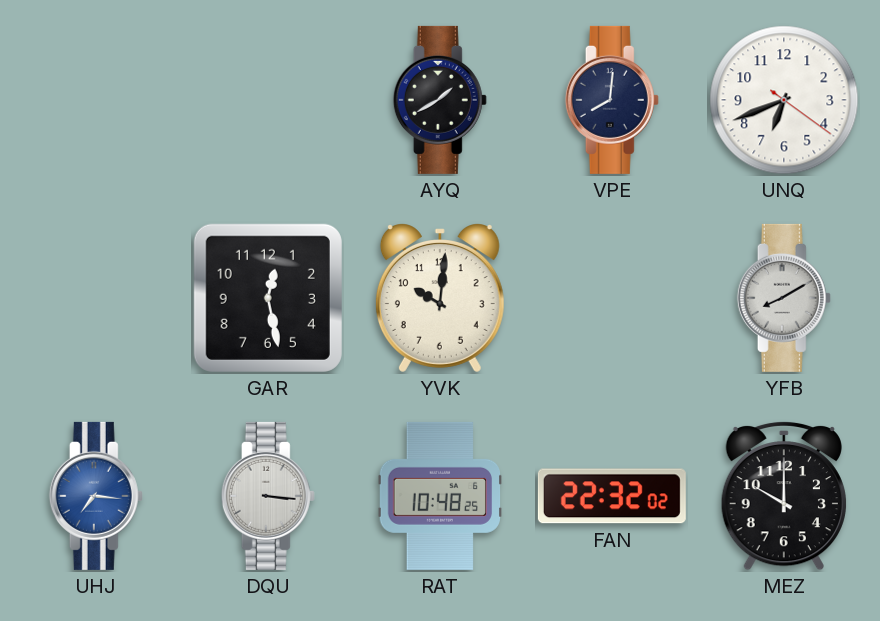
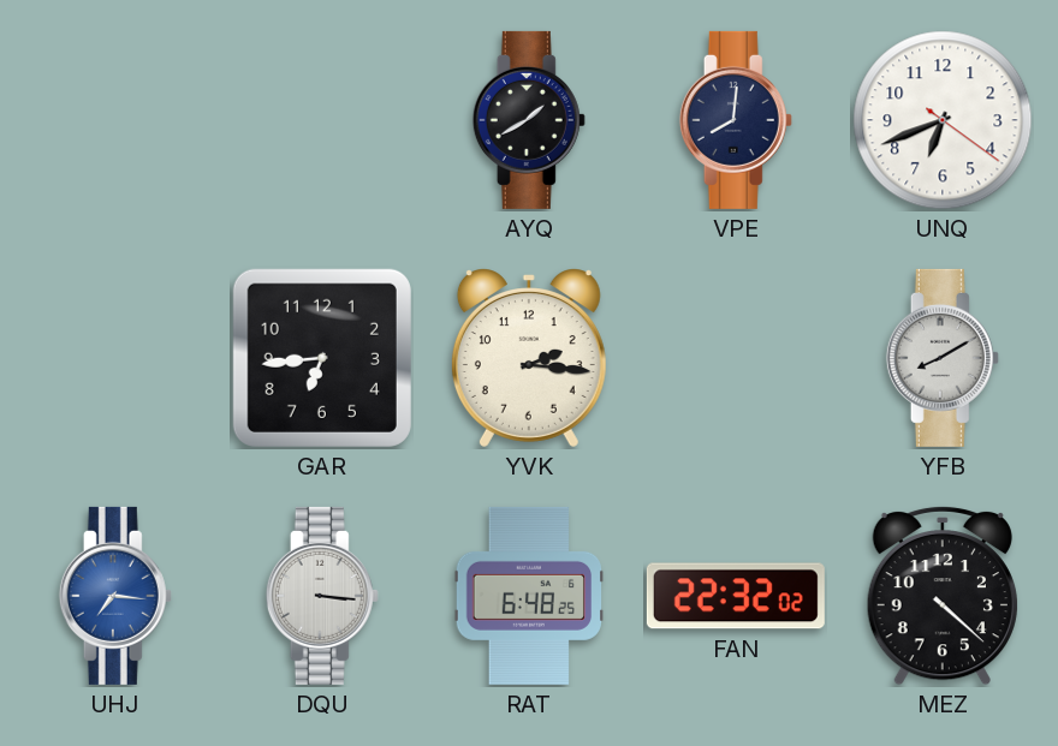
GAR: 12:28 -> 6:44 (322, 358)
YVK: 10:01 -> 2:16 (529, 358)
RAT: 10:48 -> 6:48 (529, 596)
MEZ: 10:00 -> 4:22 (943, 596)
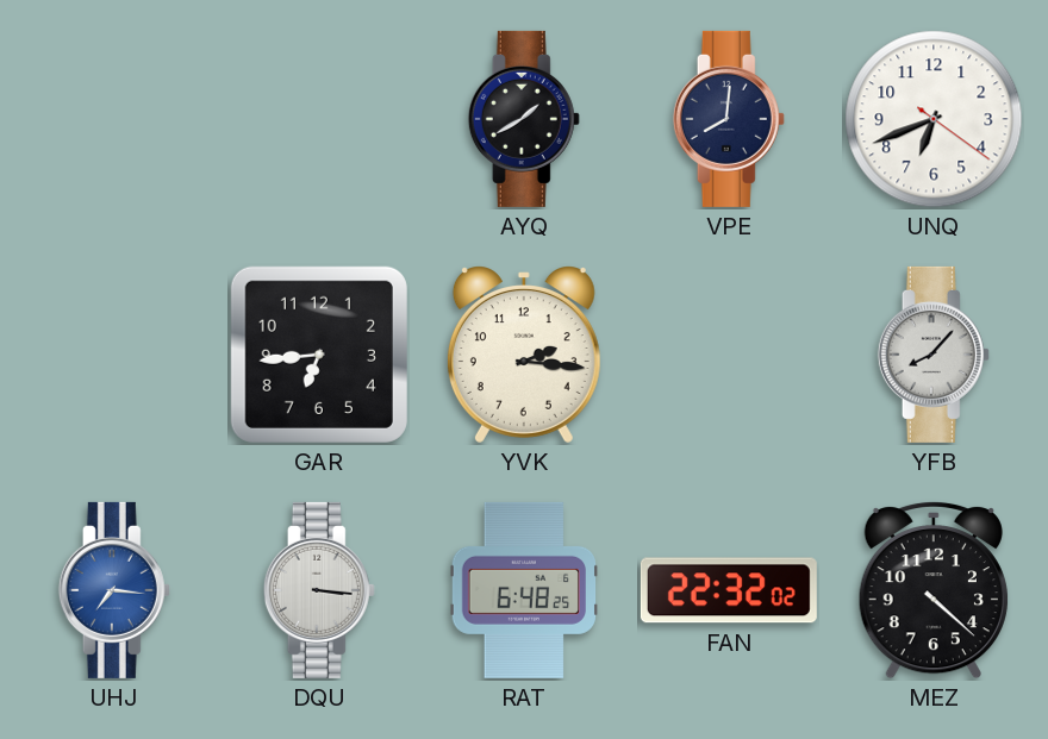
YFB: 8:10 -> 8:07 (934, 355)
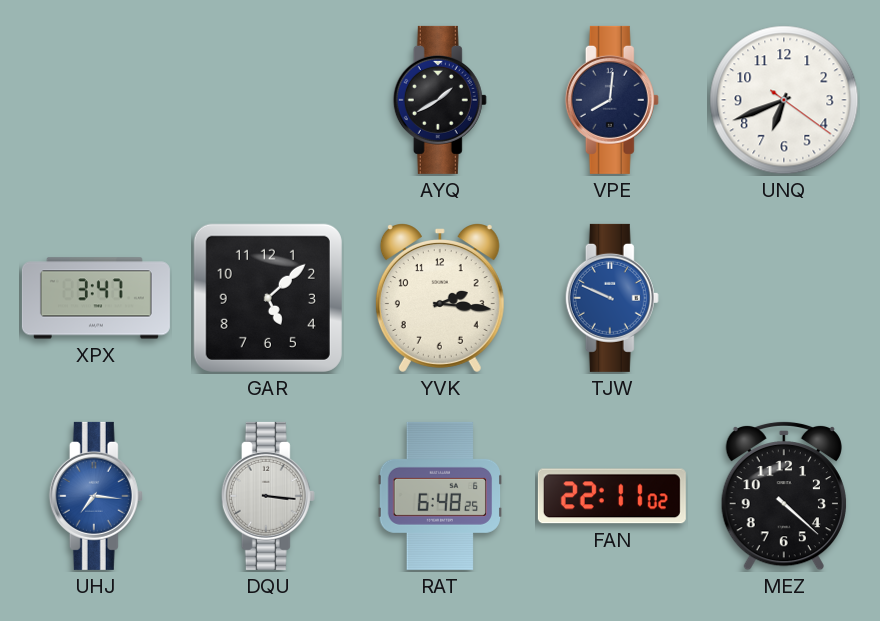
XPX: none -> 3:47 (96, 298)
GAR: 6:44 -> 5:08 (268, 298)
TJW: none -> 9:49 (612, 298)
YFB: 8:07 -> none (934, 355)
FAN: 22:32 -> 22:11 (612, 496)
